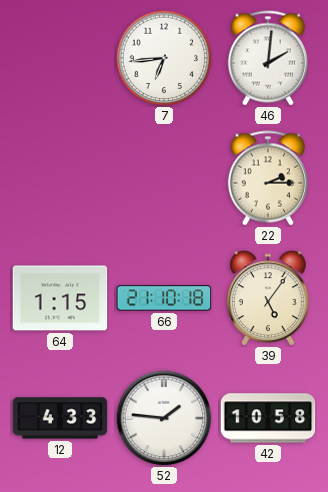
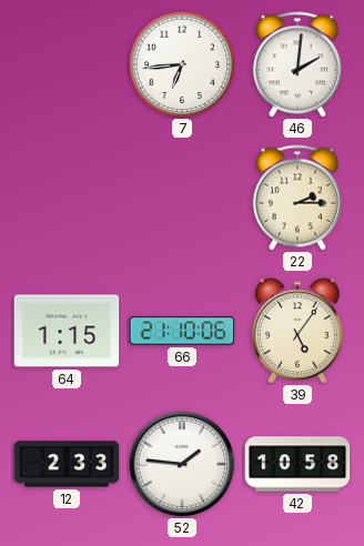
66: 21:10:18 -> 21:10:06 (182, 331)
12: 4:33 -> 2:33 (67, 464)
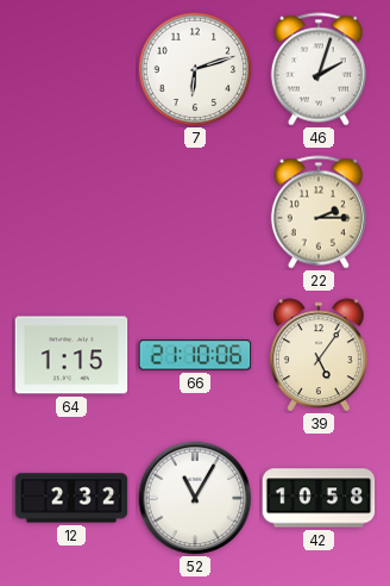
7: 6:44 -> 6:12 (195, 69)
46: 2:01 -> 2:03 (319, 69)
12: 2:33 -> 2:32 (71, 498)
52: 1:46 -> 11:05 (195, 498)
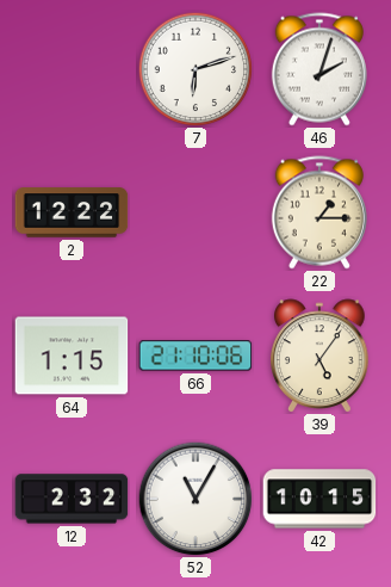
2: none -> 12:22 (72, 212)
22: 2:15 -> 1:15 (319, 212)
42: 10:58 -> 10:15 (319, 499)
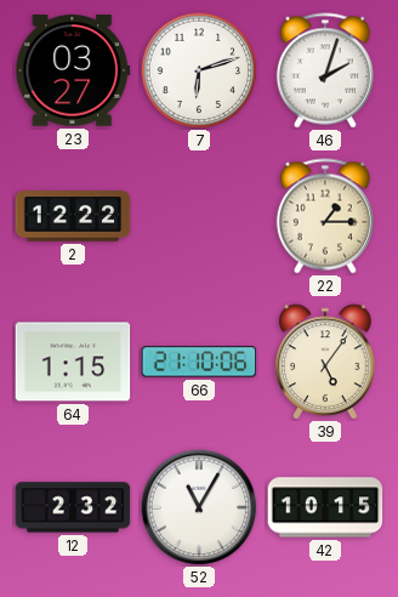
23: none -> 03:27 (73, 70)
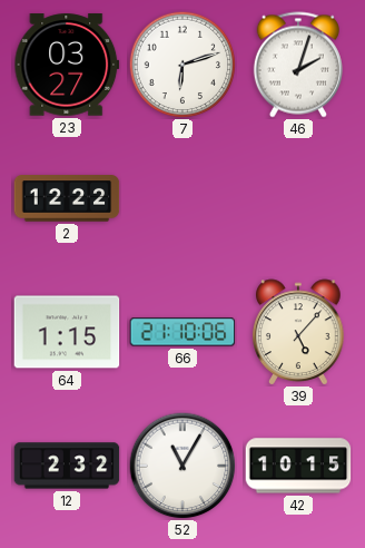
22: 1:15 -> none (325, 216)
39: 5:06 -> 5:07 (298, 332)
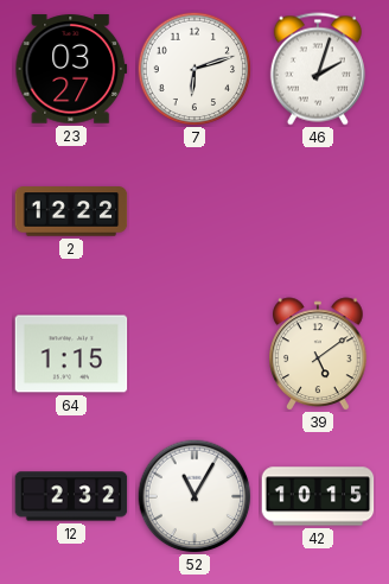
66: 21:10 -> none (182, 332)
39: 5:07 -> 5:09 (318, 354)
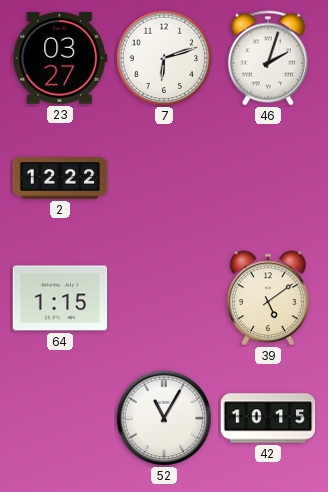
12: 2:32 -> none (71, 496)
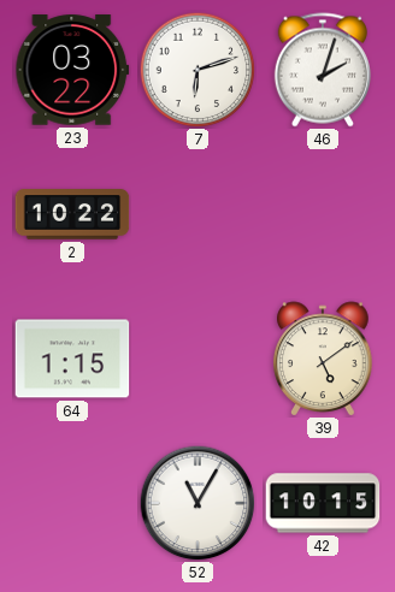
23: 03:27 -> 03:22 (72, 70)
2: 12:22 -> 10:22 (72, 214)
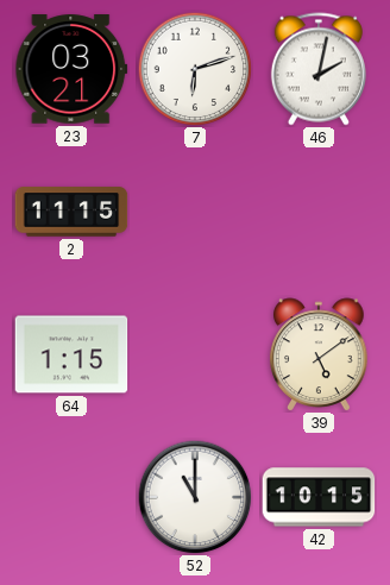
23: 03:22 -> 03:21 (71, 69)
46: 2:03 -> 2:02 (319, 69)
2: 10:22 -> 11:15 (71, 212)
52: 11:05 -> 11:00 (195, 497)
